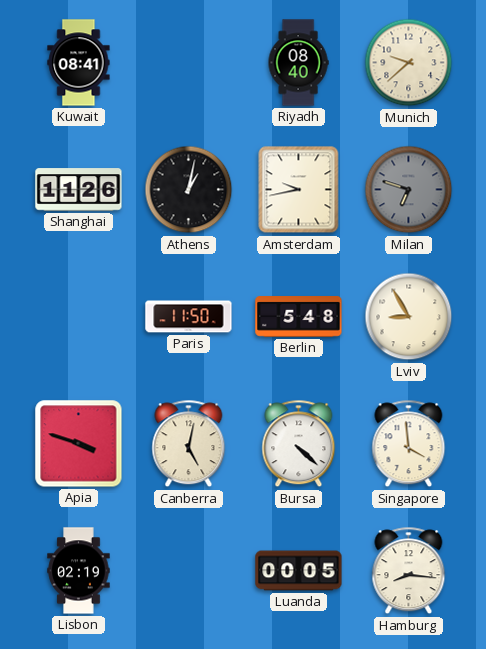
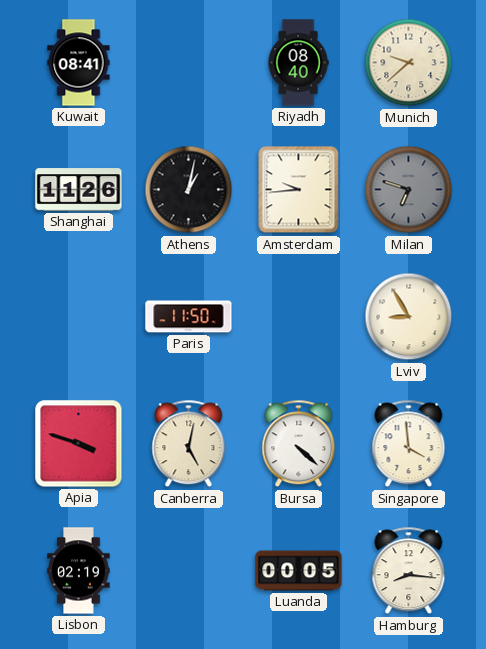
Amsterdam: 9:43 -> 9:44 (299, 190)
Berlin: 5:48 -> none (299, 317)
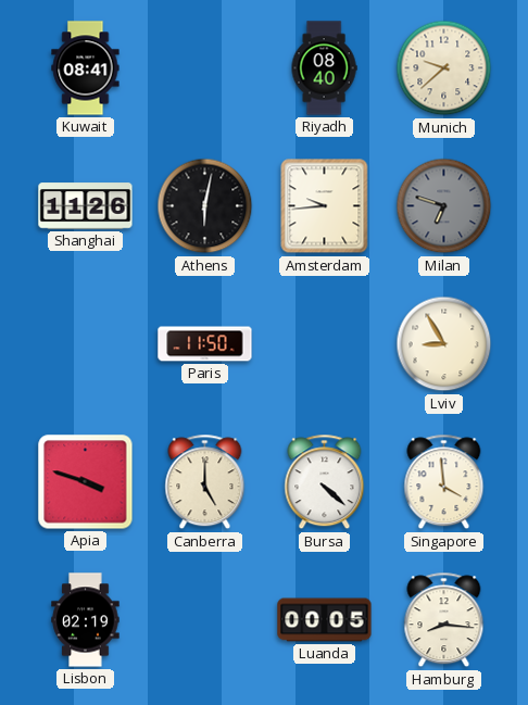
Athens: 1:02 -> 6:02 (205, 206)
Canberra: 5:02 -> 5:00 (205, 482)
